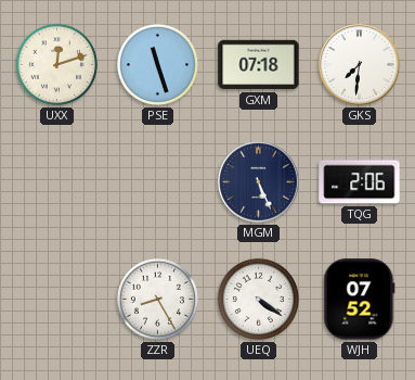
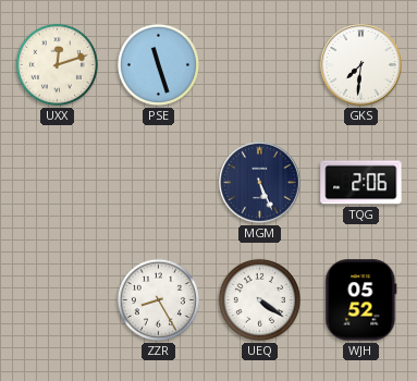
GXM: 07:18 -> none (259, 65)
WJH: 07:52 -> 05:52 (361, 300)
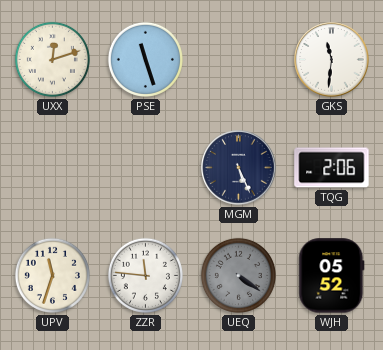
GKS: 7:31 -> 11:31 (332, 60)
UPV: none -> 11:33 (52, 275)
ZZR: 8:25 -> 11:46 (145, 275)
UEQ dial: white -> grey (238, 275)
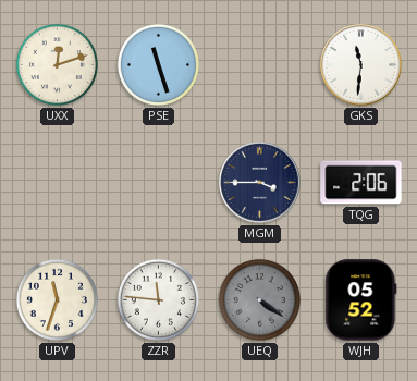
MGM: 5:26 -> 3:45 (260, 183)
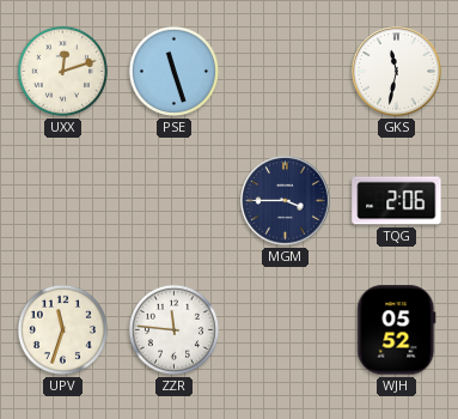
GKS: 11:31 -> 11:32 (397, 72)
UEQ: 4:21 -> none (259, 299)
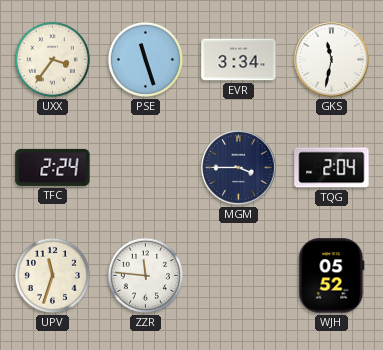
UXX: 12:12 -> 3:36 (52, 59)
EVR: none -> 3:34 (239, 60)
TFC: none -> 2:24 (53, 167)
TQG: 2:06 -> 2:04 (332, 168)
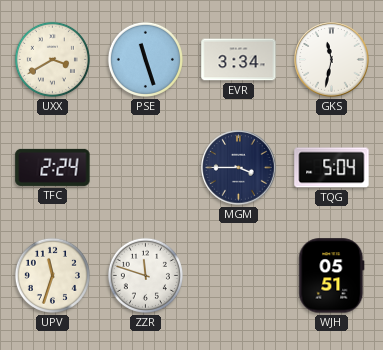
UXX: 3:36 -> 3:40 (52, 59)
TQG: 2:04 -> 5:04 (332, 168)
ZZR: 11:46 -> 11:48 (145, 275)
WJH: 05:52 -> 05:51 (332, 276)
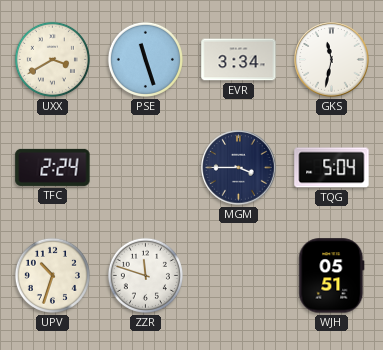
UPV: 11:33 -> 10:33 (52, 275)
